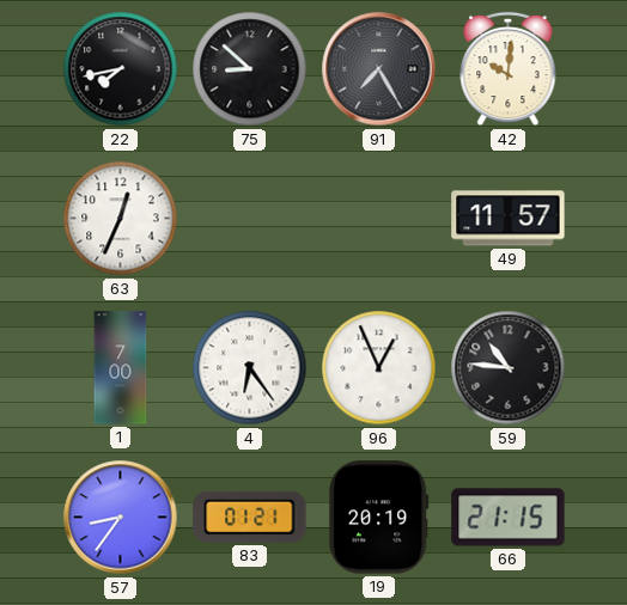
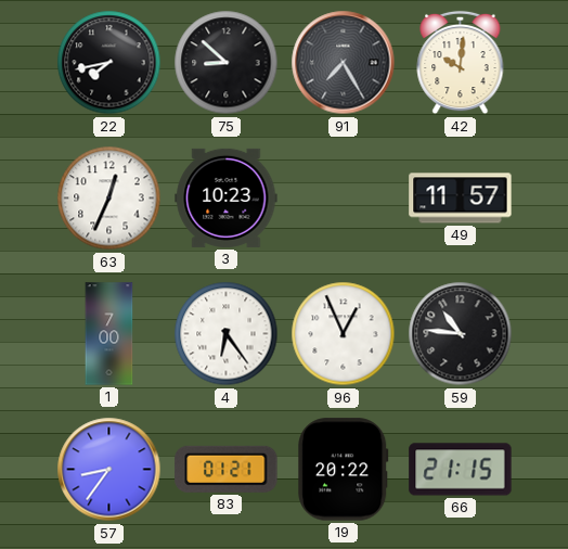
3: none -> 10:23 (227, 197)
19: 20:19 -> 20:22 (344, 470)
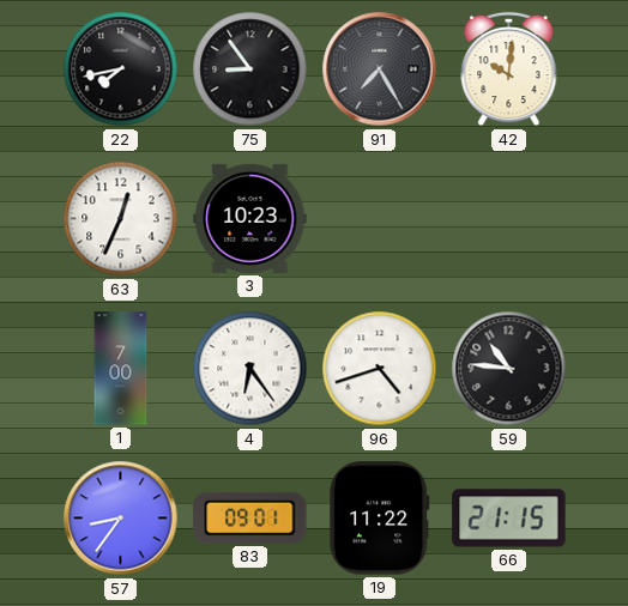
75: 8:52 -> 8:54 (250, 69)
49: 11:57 -> none (461, 199)
96: 12:56 -> 4:42 (380, 369)
83: 01:21 -> 09:01 (250, 517)
19: 20:22 -> 11:22 (380, 519)
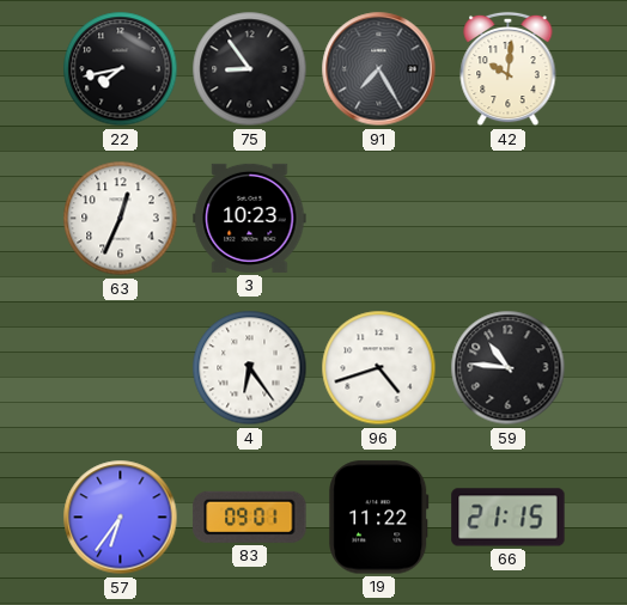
1: 7:00 -> none (121, 369)
57: 8:36 -> 6:36 (121, 518)
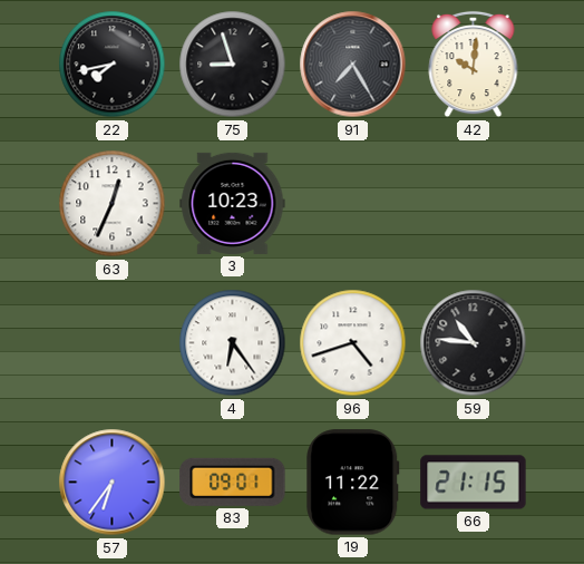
75: 8:54 -> 8:57 (233, 65)
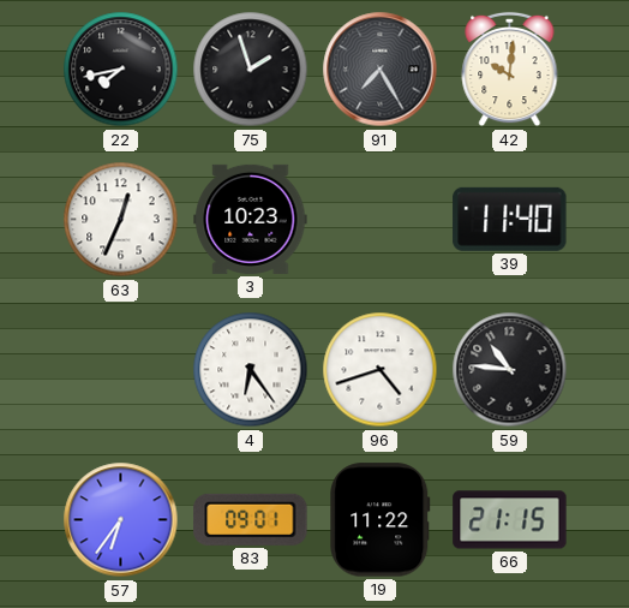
75: 8:57 -> 1:57 (251, 70)
39: none -> 11:40 (510, 219)
